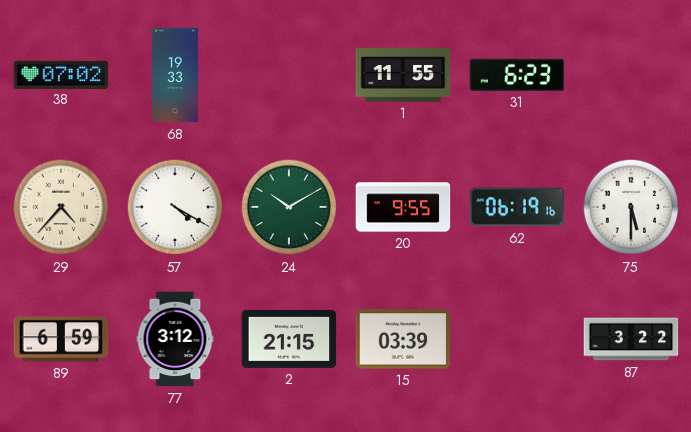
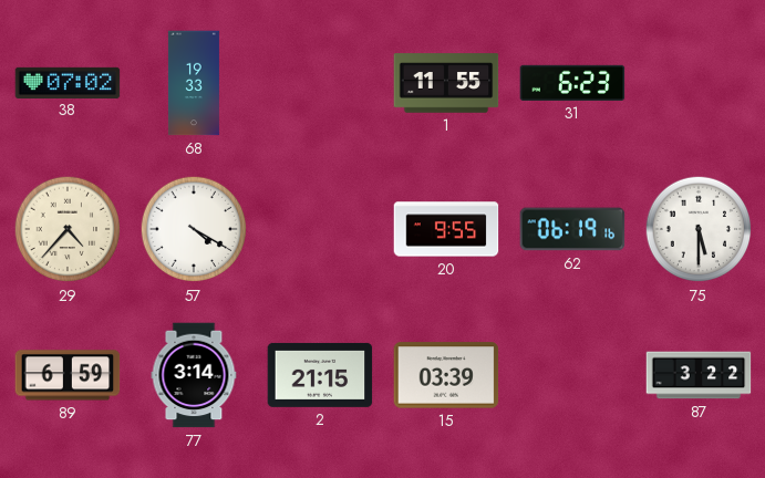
24: 10:10 -> none (289, 207)
77: 3:12 -> 3:14 (194, 375)
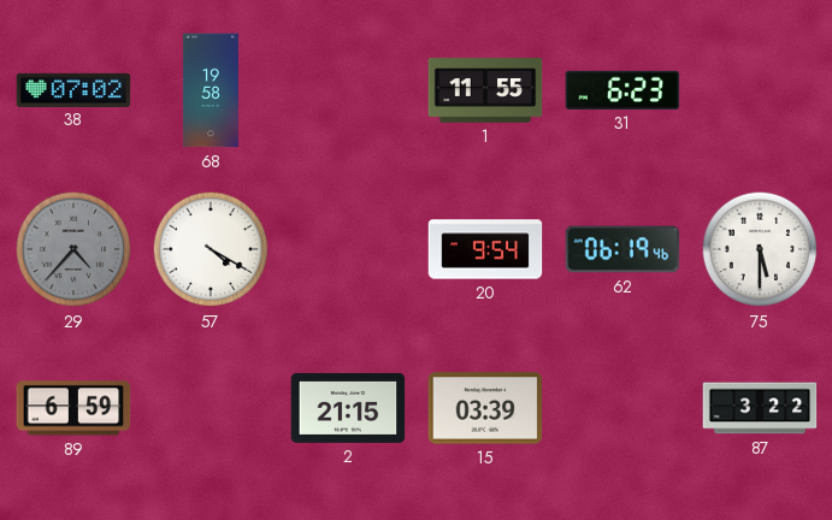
68: 19:33 -> 19:58 (211, 90)
29 dial: cream -> grey (73, 249)
20: 9:55 -> 9:54 (485, 249)
62: 06:19:16 -> 06:19:46 (622, 249)
77: 3:14 -> none (194, 375)
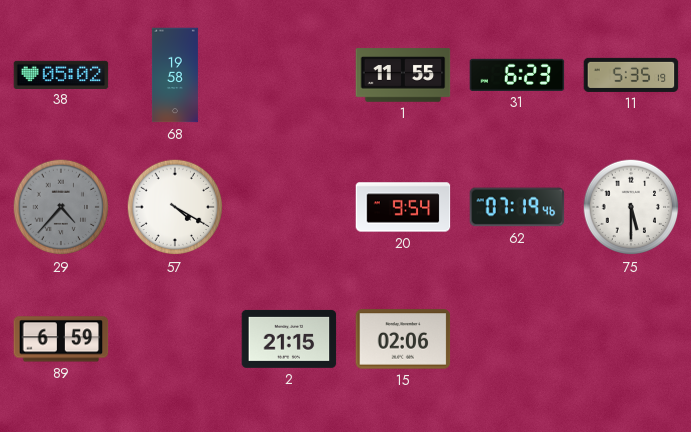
38: 07:02 -> 05:02 (61, 74)
11: none -> 5:35 (631, 75)
62: 06:19 -> 07:19 (517, 207)
15: 03:39 -> 02:06 (403, 339)
87: 3:22 -> none (760, 408)
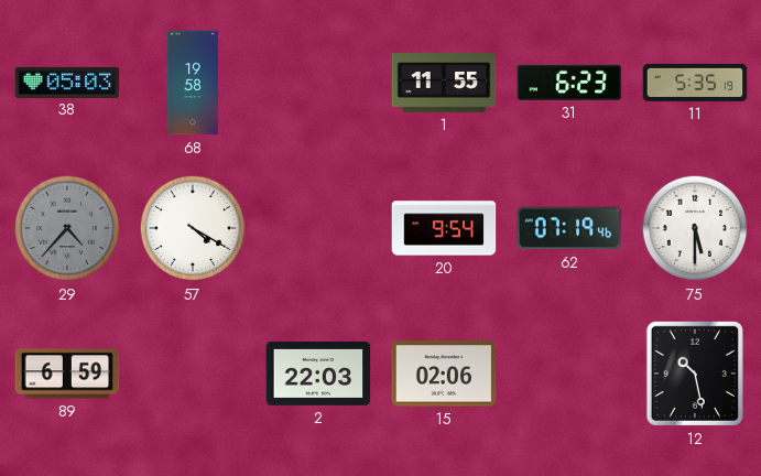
38: 05:02 -> 05:03 (67, 82)
2: 21:15 -> 22:03 (318, 374)
12: none -> 10:28 (695, 374)
